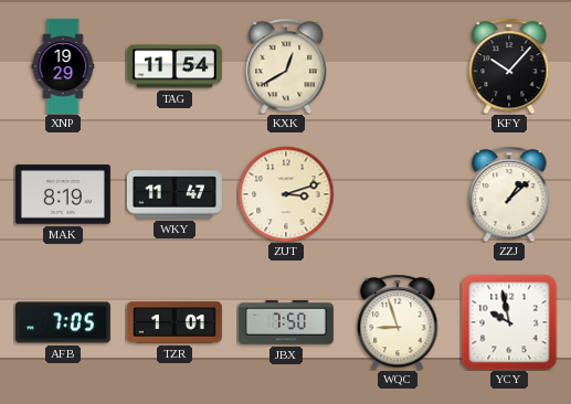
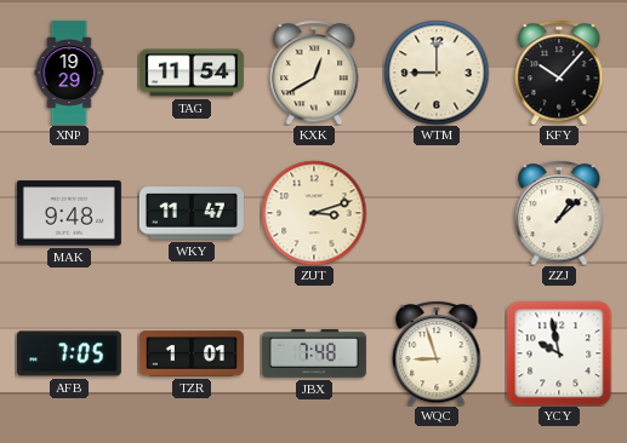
WTM: none -> 9:00 (437, 73)
MAK: 8:19 -> 9:48 (69, 213)
JBX: 7:50 -> 7:48 (314, 355)
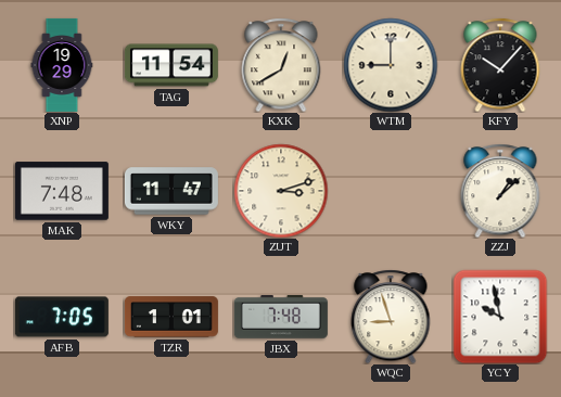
MAK: 9:48 -> 7:48 (62, 191)
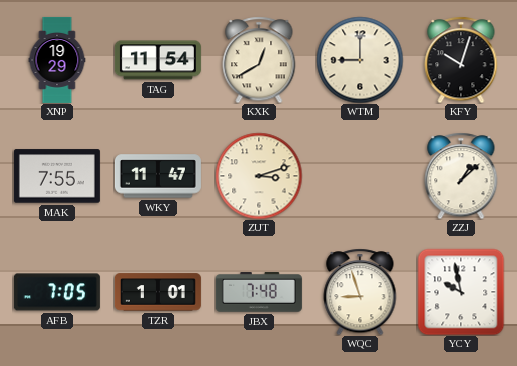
KFY: 10:07 -> 10:03 (461, 60)
MAK: 7:48 -> 7:55 (57, 176)
